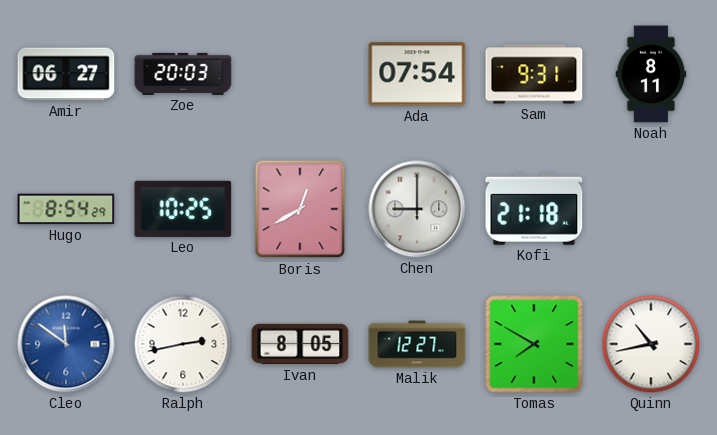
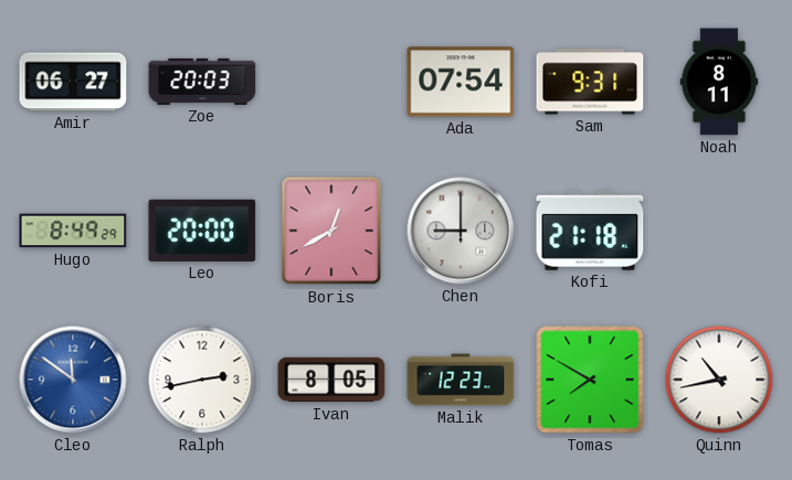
Hugo: 8:54 -> 8:49 (73, 231)
Leo: 10:25 -> 20:00 (202, 231)
Malik: 12:27 -> 12:23 (461, 380)
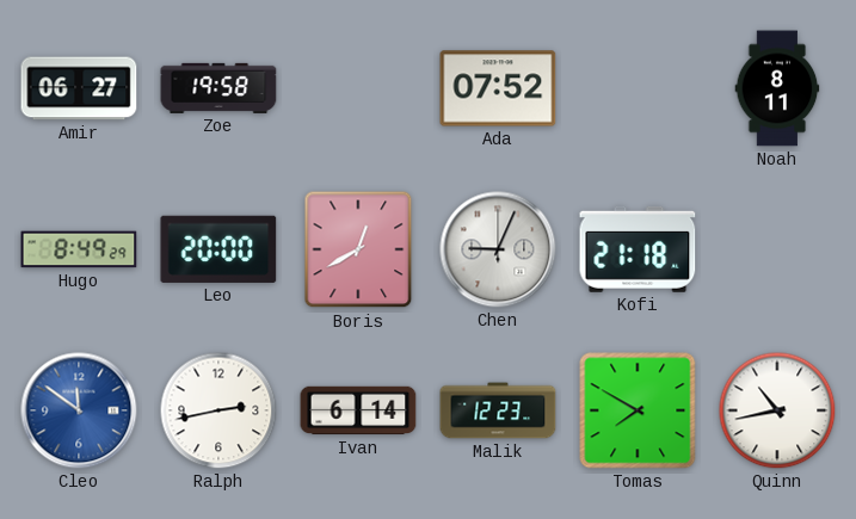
Zoe: 20:03 -> 19:58 (218, 88)
Ada: 07:54 -> 07:52 (498, 88)
Sam: 9:31 -> none (590, 82)
Chen: 9:00 -> 9:04 (498, 249)
Ivan: 8:05 -> 6:14 (358, 410)
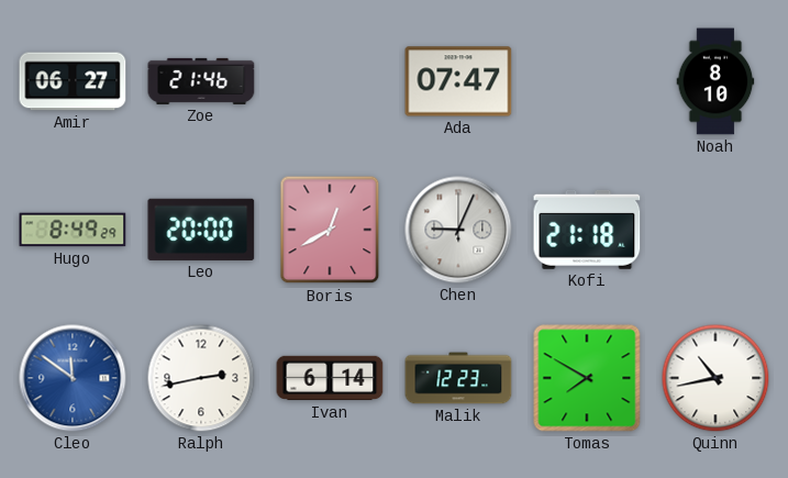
Zoe: 19:58 -> 21:46 (201, 81)
Ada: 07:52 -> 07:47 (458, 81)
Noah: 8:11 -> 8:10 (715, 81)
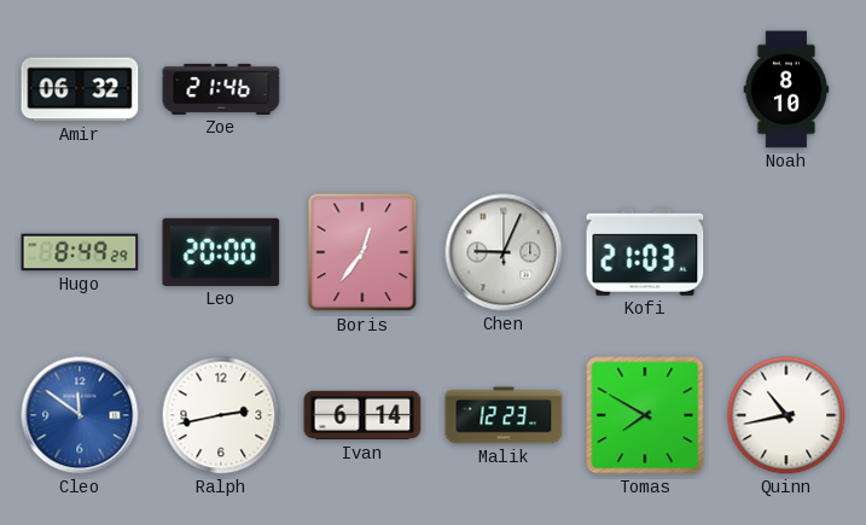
Amir: 06:27 -> 06:32 (80, 89)
Ada: 07:47 -> none (458, 81)
Boris: 12:40 -> 12:36 (362, 252)
Kofi: 21:18 -> 21:03 (645, 252)
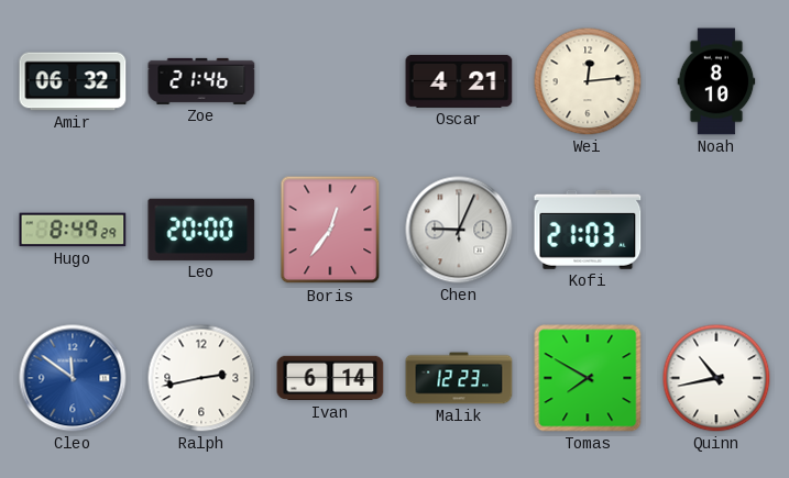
Oscar: none -> 4:21 (459, 81)
Wei: none -> 12:14 (588, 81)
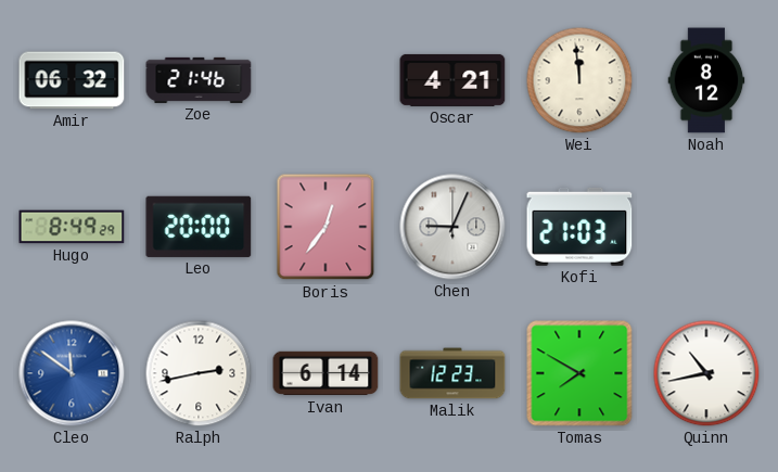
Wei: 12:14 -> 11:59 (579, 80)
Noah: 8:10 -> 8:12 (706, 80)
